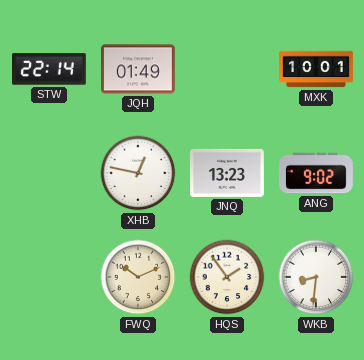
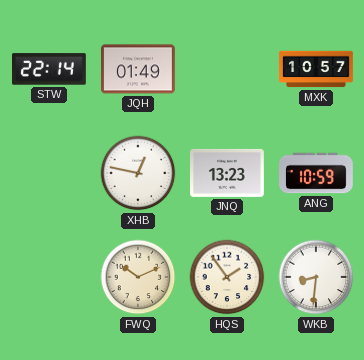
MXK: 10:01 -> 10:57 (316, 69)
ANG: 9:02 -> 10:59 (317, 173)
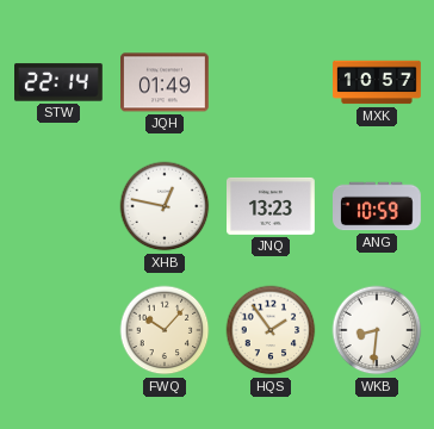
FWQ: 10:11 -> 10:07 (165, 330)
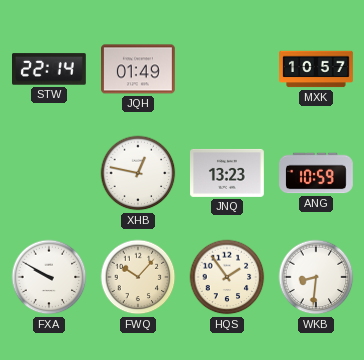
FXA: none -> 9:50 (49, 277)
